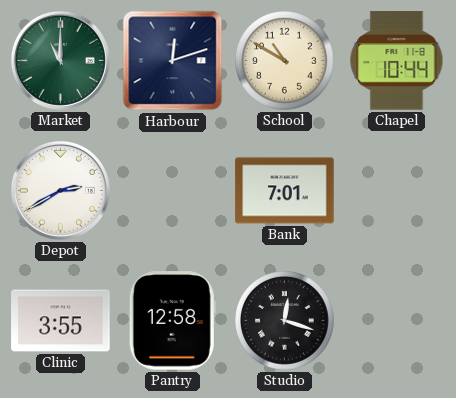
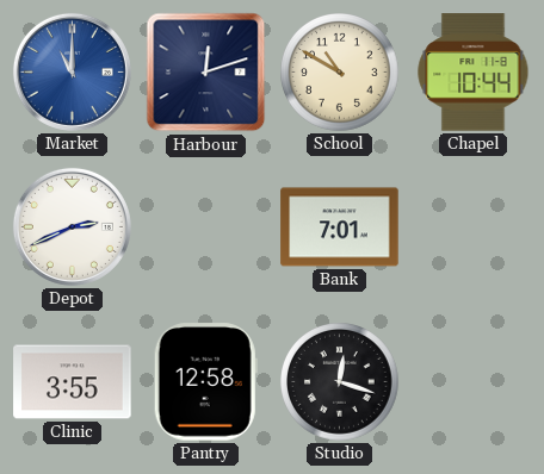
Market dial: green -> blue (72, 71)
Depot: 2:40 -> 2:41 (72, 226)
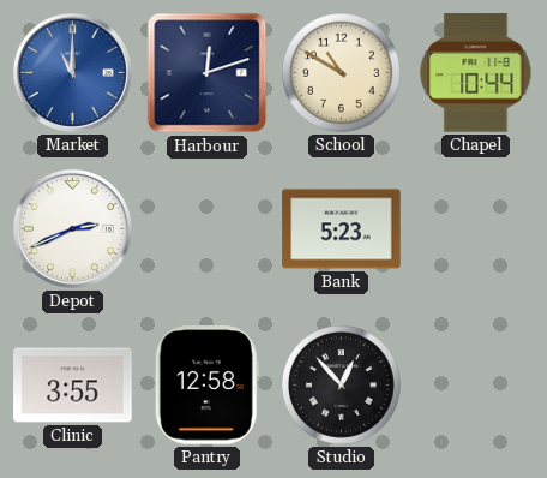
Bank: 7:01 -> 5:23 (342, 229)
Studio: 12:18 -> 12:53 (342, 386)
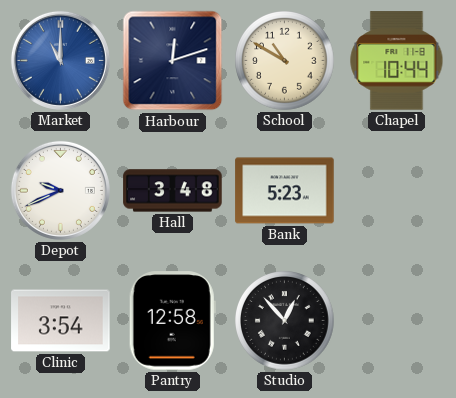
Depot: 2:41 -> 9:41 (60, 190)
Hall: none -> 3:48 (173, 191)
Clinic: 3:55 -> 3:54 (61, 321)
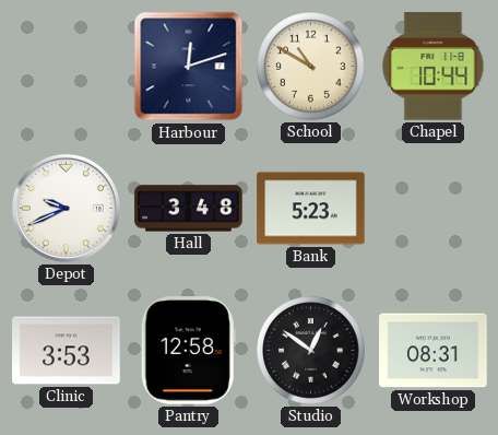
Market: 11:00 -> none (60, 60)
Clinic: 3:54 -> 3:53 (67, 351)
Studio: 12:53 -> 12:51 (311, 351)
Workshop: none -> 08:31 (434, 351)
